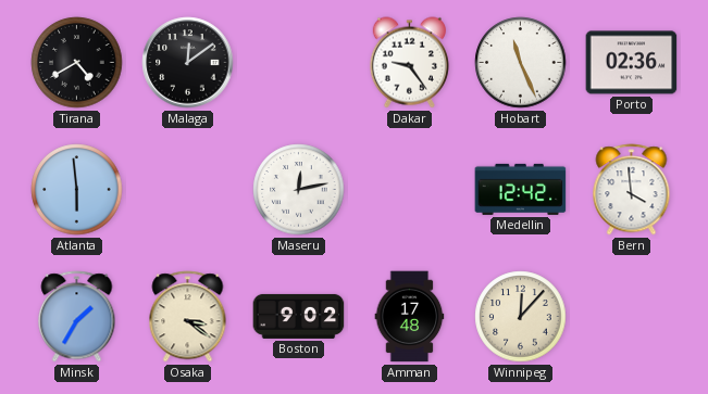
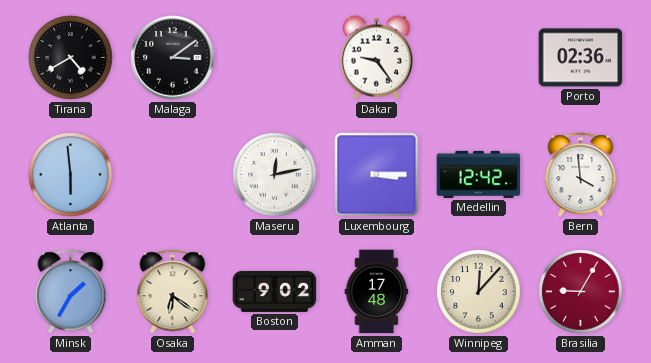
Malaga: 12:09 -> 3:09 (173, 58)
Hobart: 11:26 -> none (521, 63)
Luxembourg: none -> 3:15 (377, 175)
Osaka: 3:21 -> 6:21 (173, 292)
Brasilia: none -> 9:05 (581, 292)
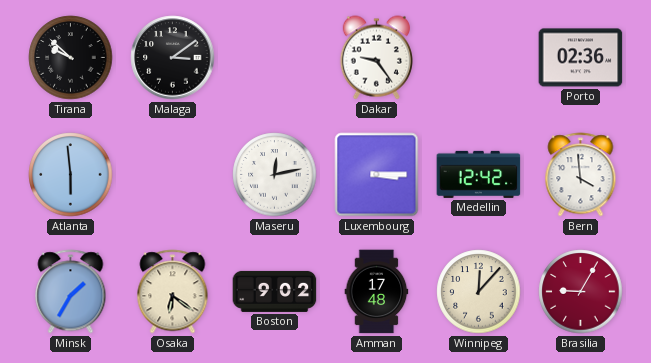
Tirana: 4:40 -> 9:52 (71, 58)
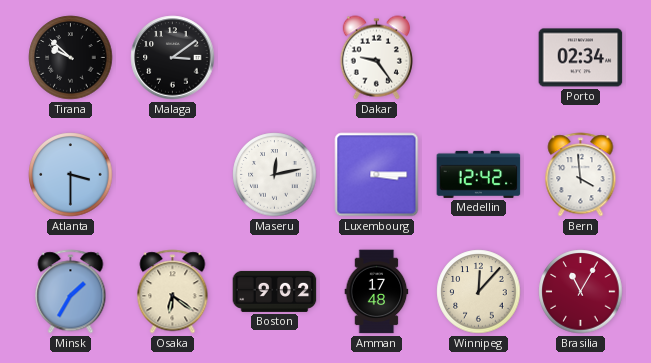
Porto: 02:36 -> 02:34 (581, 58)
Atlanta: 5:59 -> 3:30 (71, 175)
Brasilia: 9:05 -> 11:05 (581, 292)
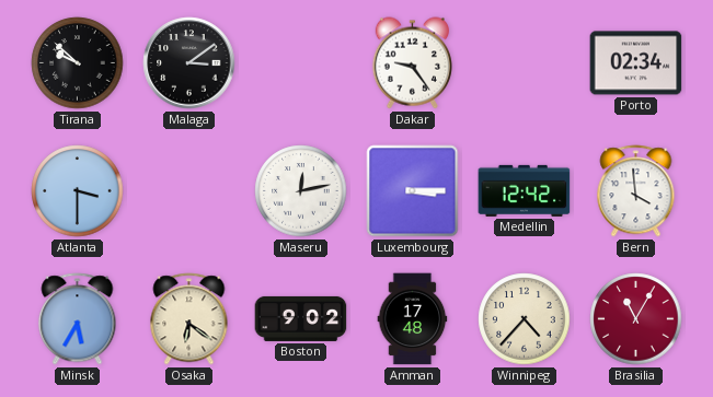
Minsk: 1:35 -> 5:35 (78, 319)
Winnipeg: 12:07 -> 4:37 (525, 319)
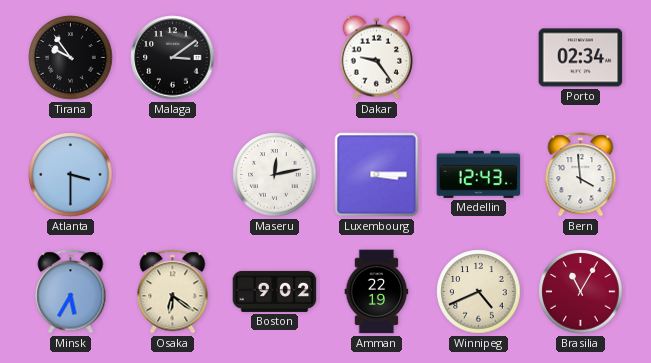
Tirana: 9:52 -> 9:54 (71, 58)
Medellin: 12:42 -> 12:43 (479, 174)
Amman: 17:48 -> 22:19 (377, 292)
Winnipeg: 4:37 -> 4:41 (479, 292)
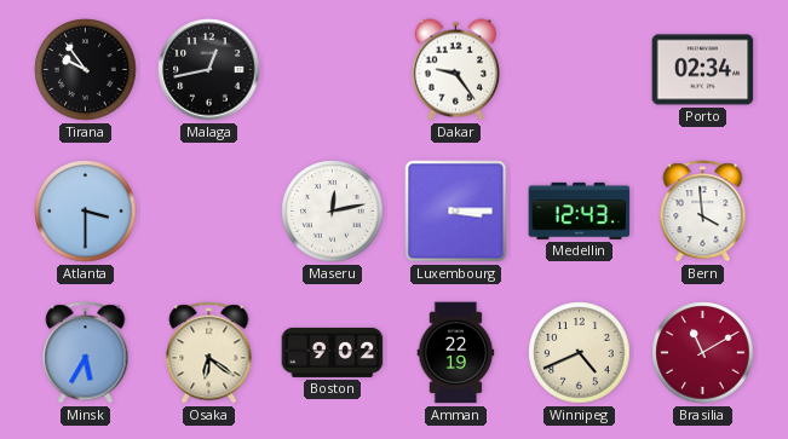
Malaga: 3:09 -> 12:43 (209, 70)
Brasilia: 11:05 -> 11:10 (703, 353)
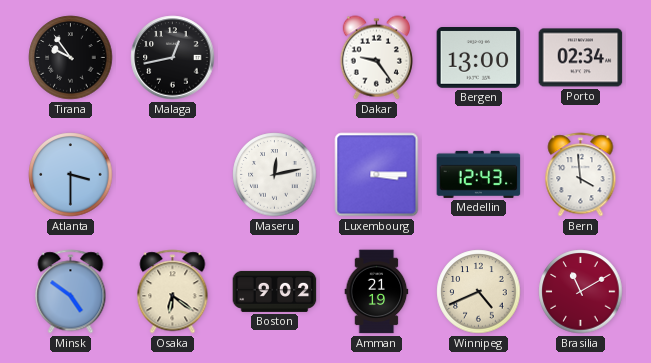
Bergen: none -> 13:00 (479, 58)
Minsk: 5:35 -> 4:51 (71, 292)
Amman: 22:19 -> 21:19 (377, 292)
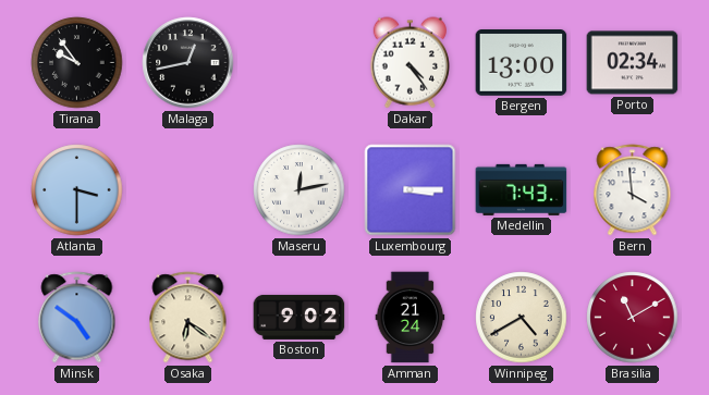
Dakar: 9:24 -> 4:24 (409, 63)
Medellin: 12:43 -> 7:43 (522, 189)
Amman: 21:19 -> 21:24 (411, 318)
Winnipeg: 4:41 -> 4:40 (522, 318)
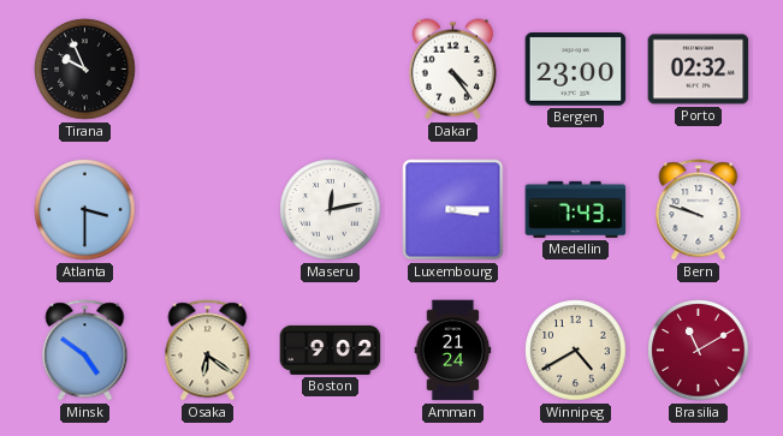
Tirana: 9:54 -> 9:56 (85, 70)
Malaga: 12:43 -> none (188, 63)
Bergen: 13:00 -> 23:00 (576, 70)
Porto: 02:34 -> 02:32 (699, 70)
Bern: 3:59 -> 9:48 (699, 210)
